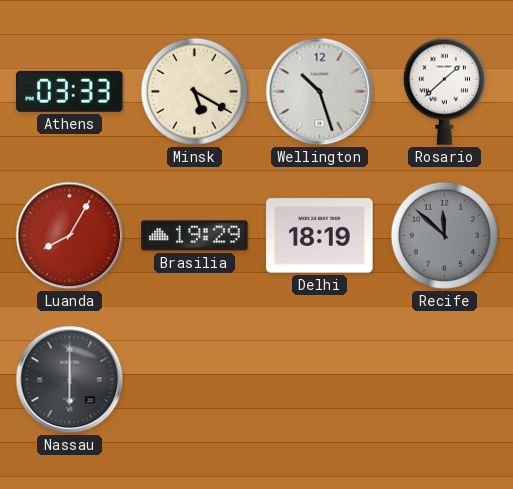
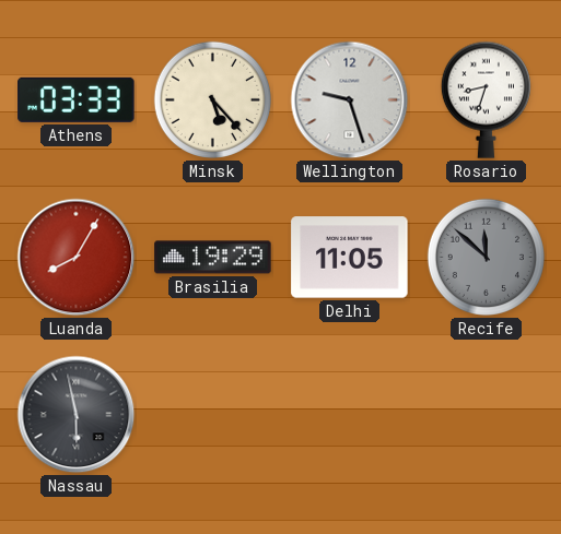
Minsk: 5:20 -> 5:23 (212, 99)
Wellington: 10:27 -> 9:27 (350, 100)
Rosario: 1:38 -> 8:33 (486, 99)
Delhi: 18:19 -> 11:05 (350, 258)
Nassau: 6:00 -> 5:58 (77, 415)
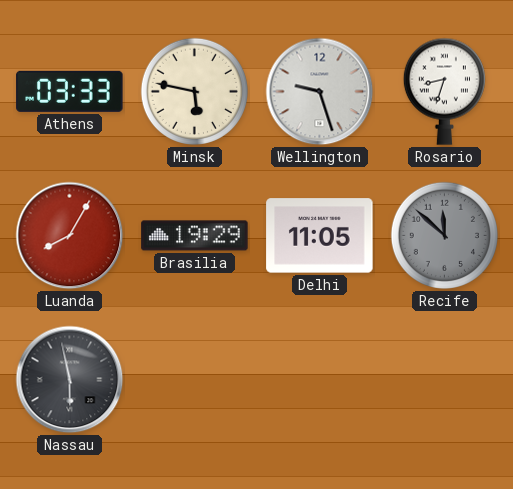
Minsk: 5:23 -> 5:47 (194, 91)
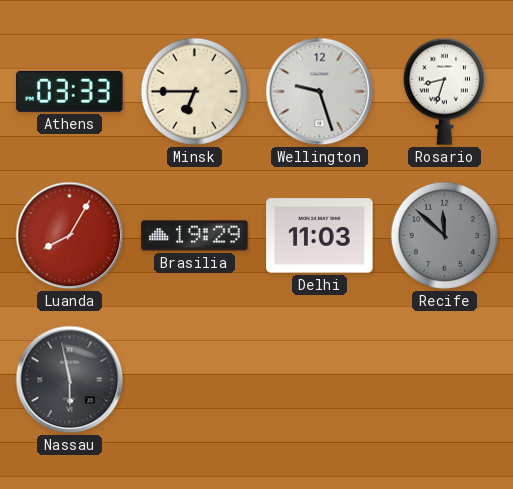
Minsk: 5:47 -> 6:45 (194, 91)
Delhi: 11:05 -> 11:03 (320, 236)
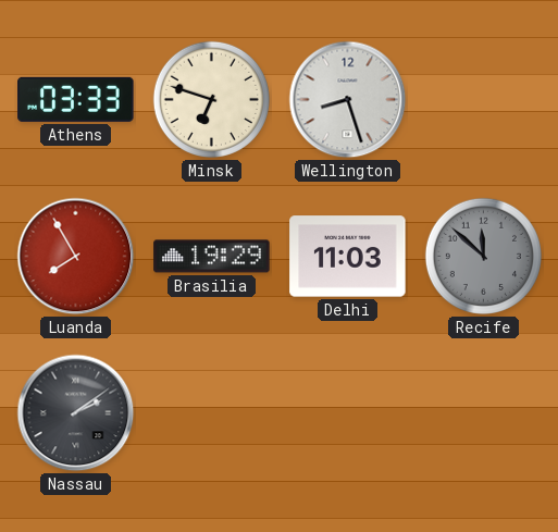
Minsk: 6:45 -> 6:48 (211, 99)
Wellington: 9:27 -> 8:27 (348, 100)
Rosario: 8:33 -> none (444, 91)
Luanda: 8:05 -> 7:55 (76, 257)
Nassau: 5:58 -> 2:09 (76, 413)
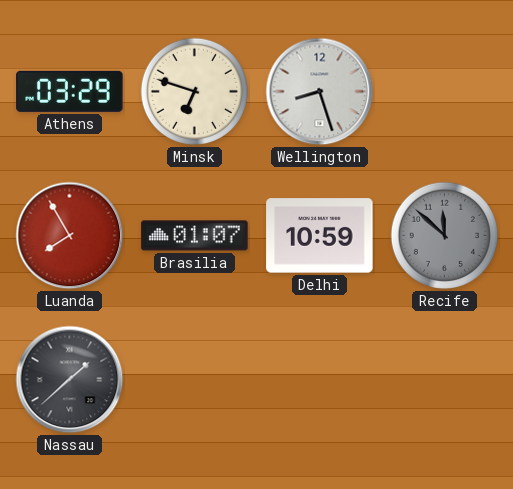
Athens: 03:33 -> 03:29 (70, 91)
Brasilia: 19:29 -> 01:07 (195, 236)
Delhi: 11:03 -> 10:59 (320, 236)
Nassau: 2:09 -> 1:38 (70, 380)
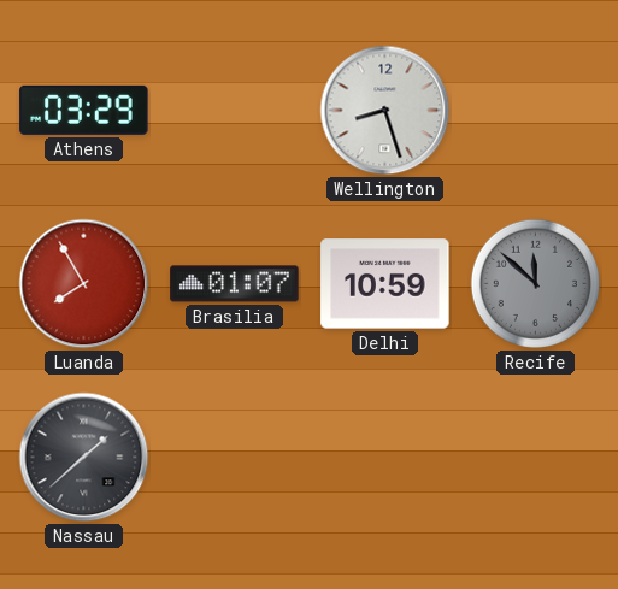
Minsk: 6:48 -> none (194, 91)
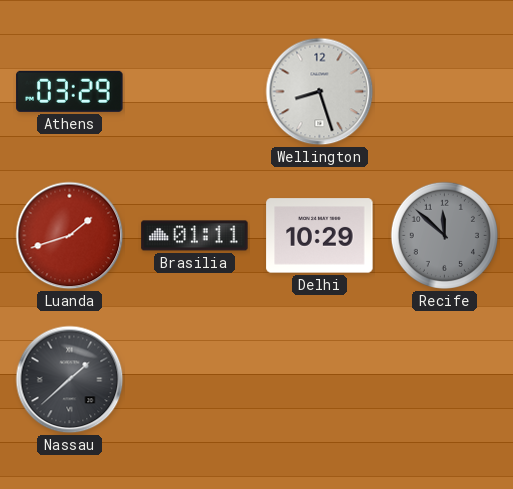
Luanda: 7:55 -> 1:42 (70, 236)
Brasilia: 01:07 -> 01:11 (195, 236)
Delhi: 10:59 -> 10:29 (320, 236)
